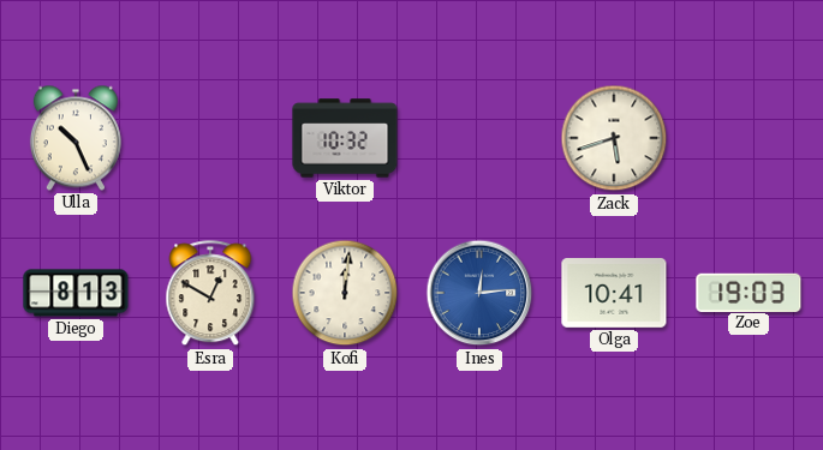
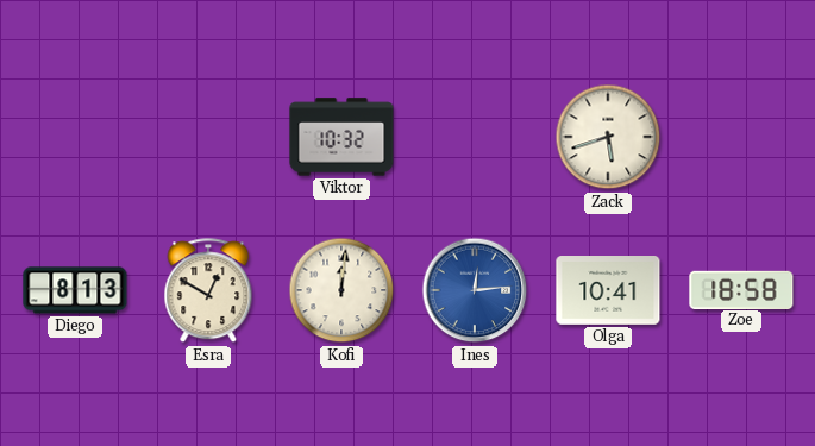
Ulla: 10:26 -> none (76, 138)
Zoe: 19:03 -> 18:58 (741, 289)
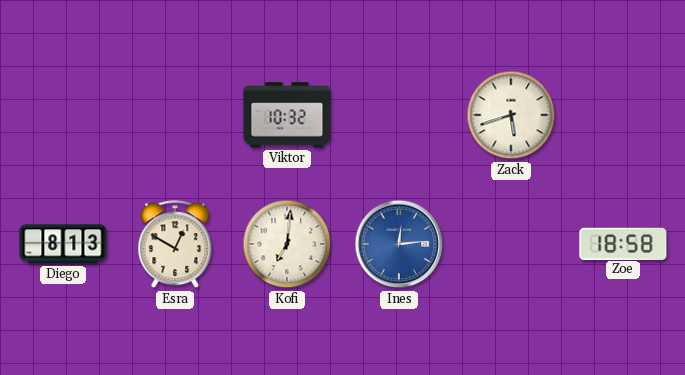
Kofi: 12:01 -> 7:01 (287, 244)
Olga: 10:41 -> none (608, 291)
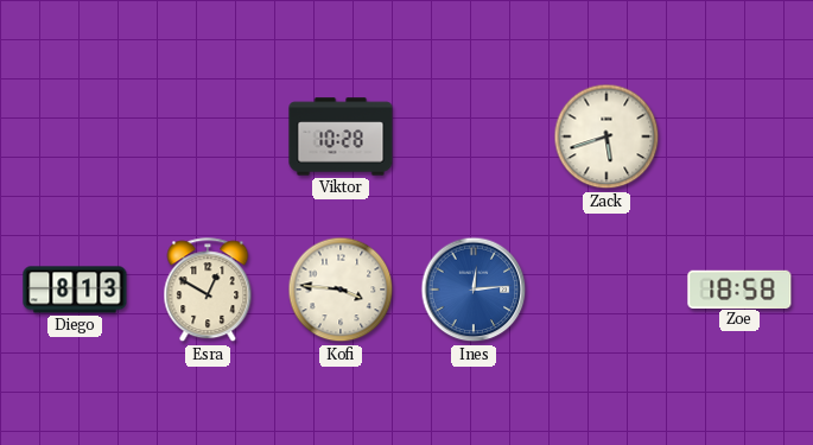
Viktor: 10:32 -> 10:28 (341, 136)
Kofi: 7:01 -> 3:46 (341, 290)
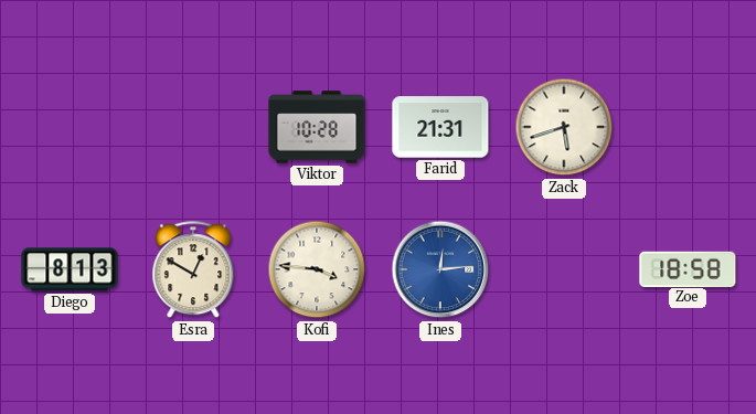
Farid: none -> 21:31 (440, 127)
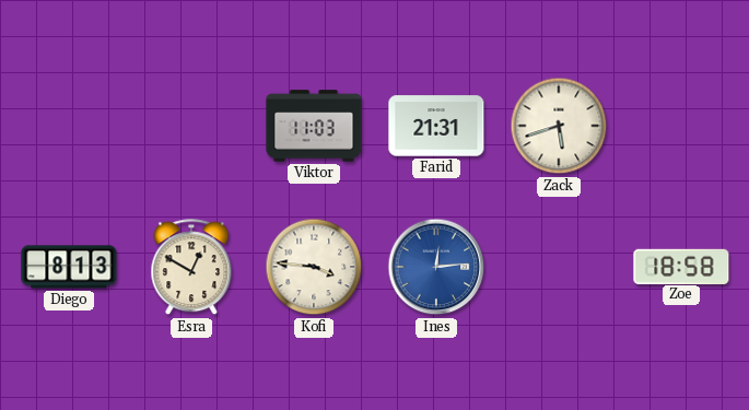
Viktor: 10:28 -> 11:03 (314, 126)
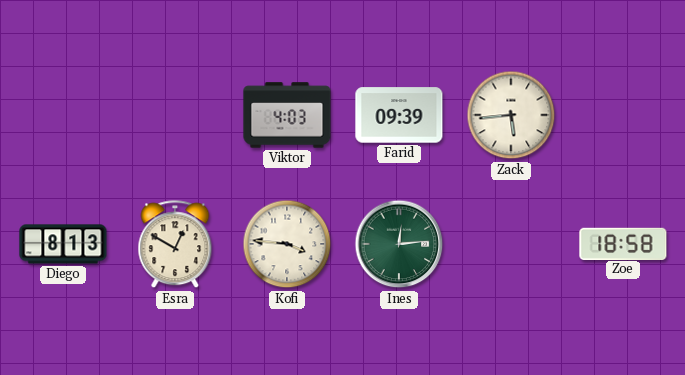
Viktor: 11:03 -> 4:03 (287, 115)
Farid: 21:31 -> 09:39 (399, 115)
Zack: 5:42 -> 5:44 (511, 115)
Ines dial: blue -> green (399, 244)
